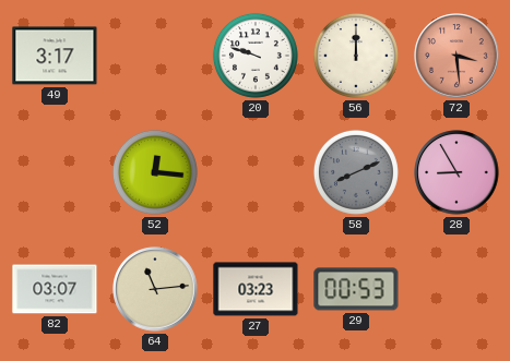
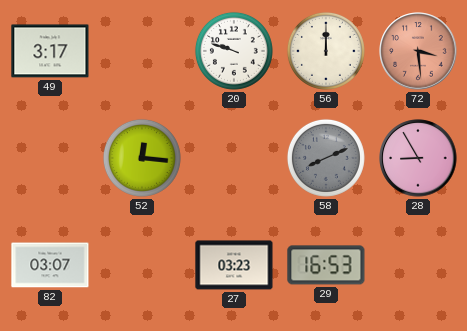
64: 11:14 -> none (155, 289)
29: 00:53 -> 16:53 (326, 265)
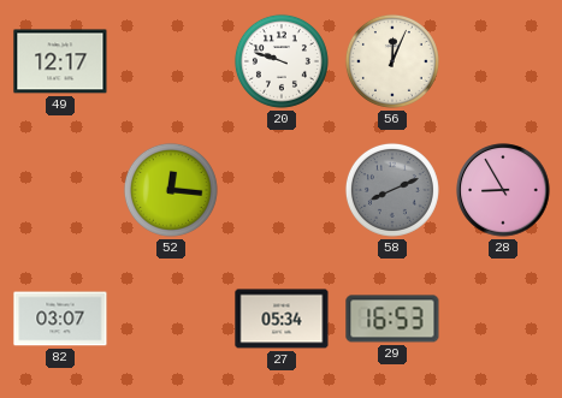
49: 3:17 -> 12:17 (60, 61)
56: 12:00 -> 12:04 (392, 61)
72: 3:29 -> none (418, 51)
27: 03:23 -> 05:34 (282, 319)
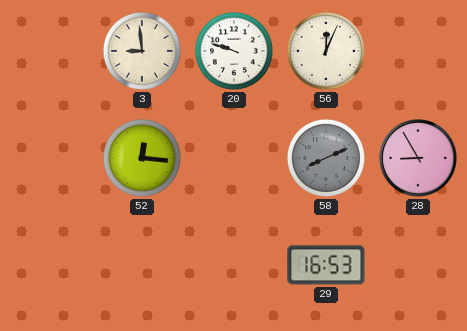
49: 12:17 -> none (60, 61)
3: none -> 8:59 (142, 51)
82: 03:07 -> none (60, 319)
27: 05:34 -> none (282, 319)
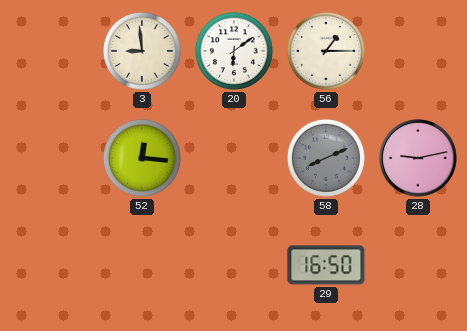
20: 9:48 -> 6:09 (234, 51)
56: 12:04 -> 1:15 (326, 51)
28: 8:55 -> 9:13 (418, 158)
29: 16:53 -> 16:50 (326, 265)
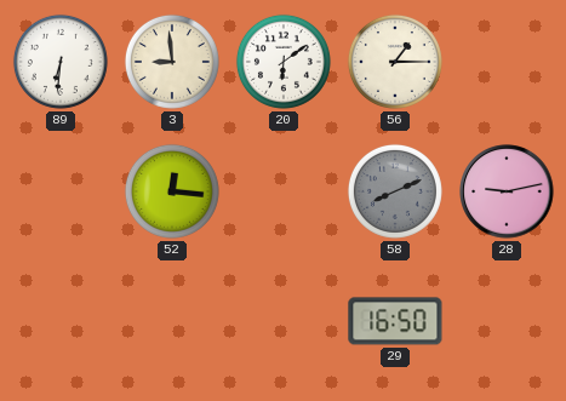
89: none -> 6:31 (61, 62)
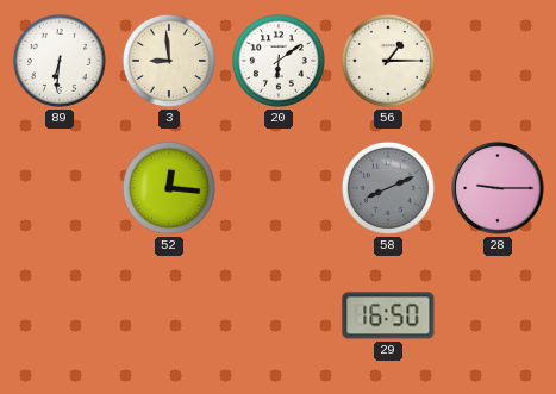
28: 9:13 -> 9:15 (498, 188)
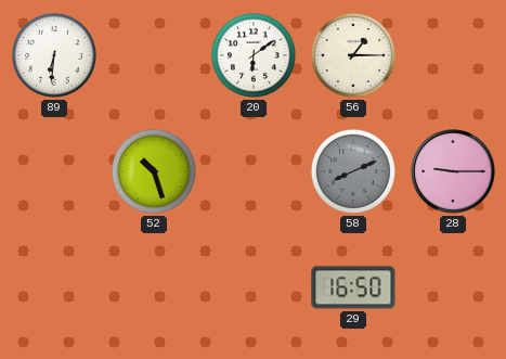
3: 8:59 -> none (169, 61)
52: 12:16 -> 10:27 (154, 171)
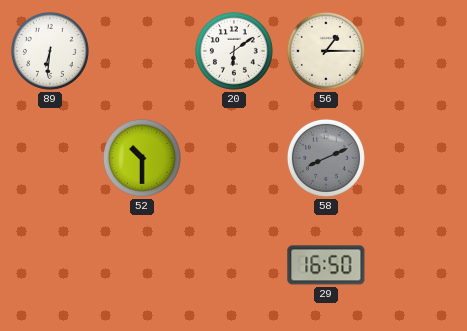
52: 10:27 -> 10:30 (142, 158)
28: 9:15 -> none (453, 171)
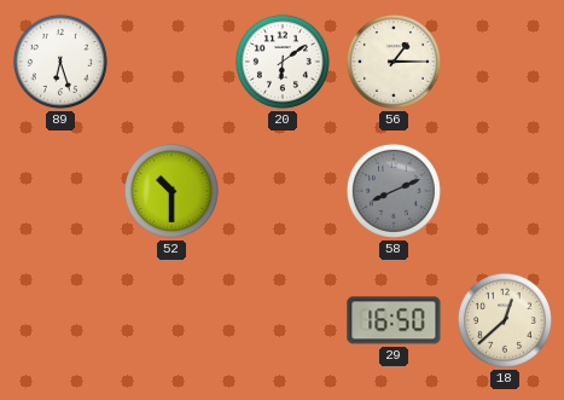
89: 6:31 -> 6:27 (60, 62)
18: none -> 12:38 (505, 320)
